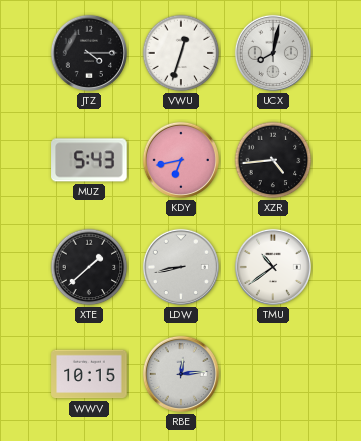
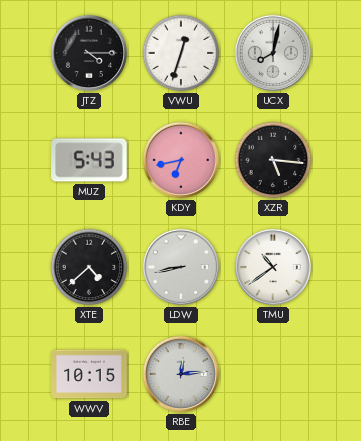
XZR: 4:44 -> 5:16 (273, 160)
XTE: 1:38 -> 4:38 (89, 267)
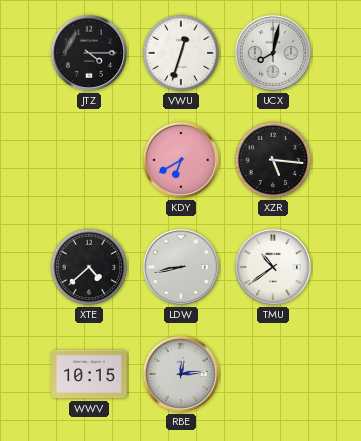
MUZ: 5:43 -> none (89, 160)
KDY: 6:43 -> 6:40 (181, 160)
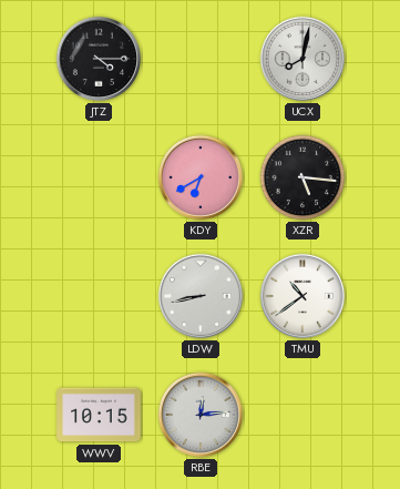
VWU: 12:33 -> none (181, 53)
XTE: 4:38 -> none (89, 267)
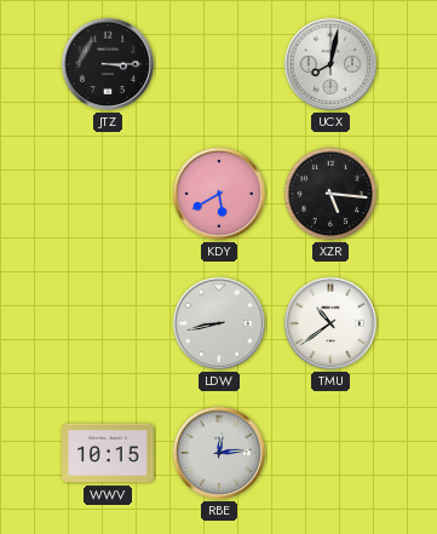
JTZ: 4:15 -> 3:15 (108, 64)
KDY: 6:40 -> 5:40 (219, 194)
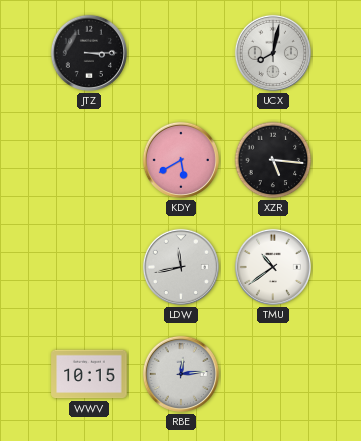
LDW: 8:43 -> 11:43 (181, 267)
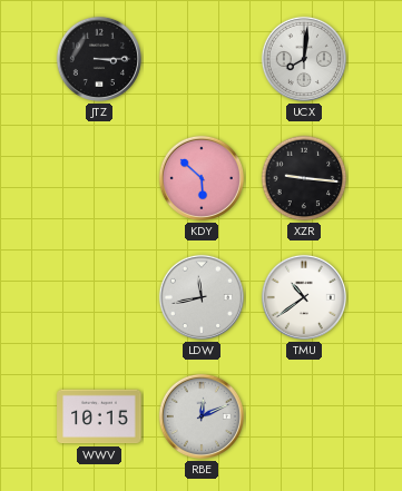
UCX: 8:02 -> 8:01 (304, 59)
KDY: 5:40 -> 5:52 (202, 178)
XZR: 5:16 -> 9:16 (304, 178)
RBE: 12:14 -> 12:11 (202, 416)
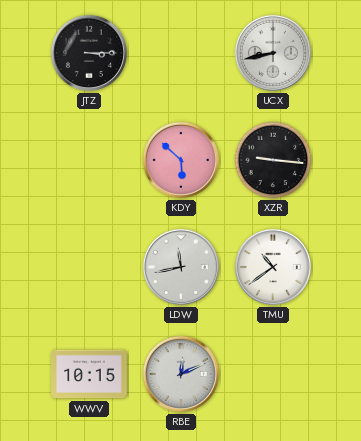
UCX: 8:01 -> 8:43 (273, 53)
